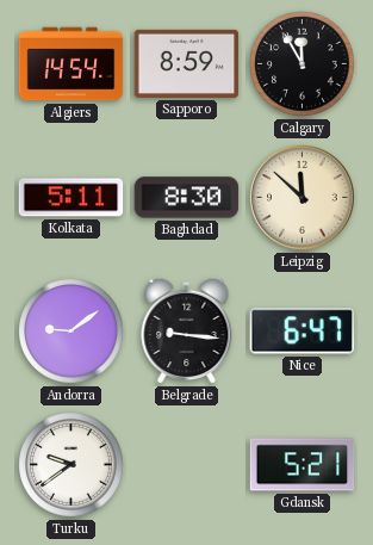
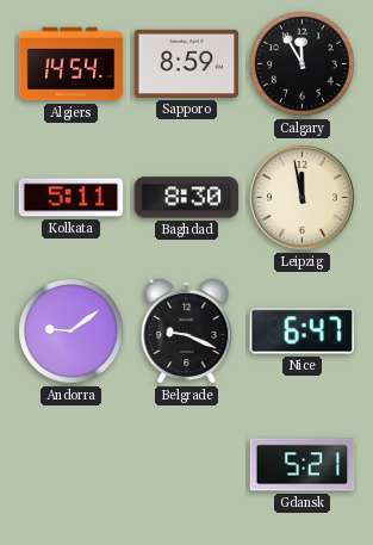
Leipzig: 11:52 -> 11:58 (303, 198)
Belgrade: 9:16 -> 9:19 (187, 330)
Turku: 9:39 -> none (72, 465)
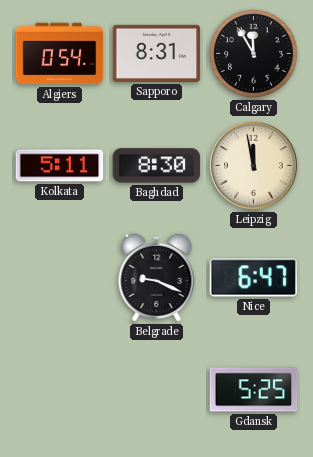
Algiers: 14:54 -> 0:54 (60, 54)
Sapporo: 8:59 -> 8:31 (157, 53)
Andorra: 9:09 -> none (72, 332)
Gdansk: 5:21 -> 5:25 (254, 390)
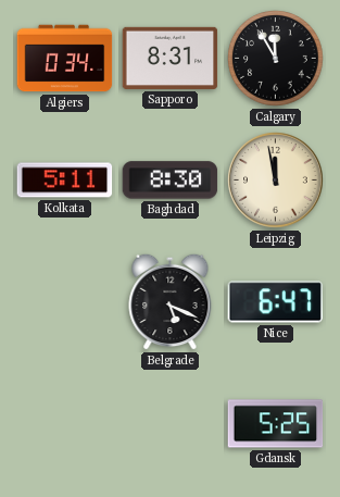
Algiers: 0:54 -> 0:34 (65, 59)
Belgrade: 9:19 -> 5:19 (171, 301)
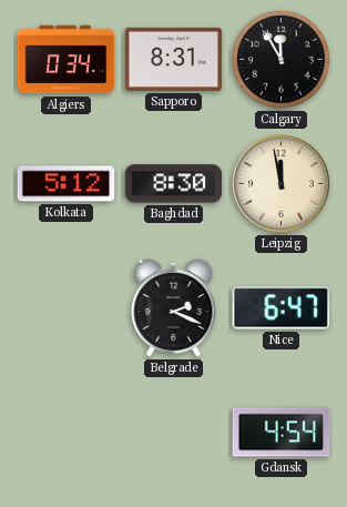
Kolkata: 5:11 -> 5:12 (67, 184)
Belgrade: 5:19 -> 2:19 (174, 307)
Gdansk: 5:25 -> 4:54 (282, 433)
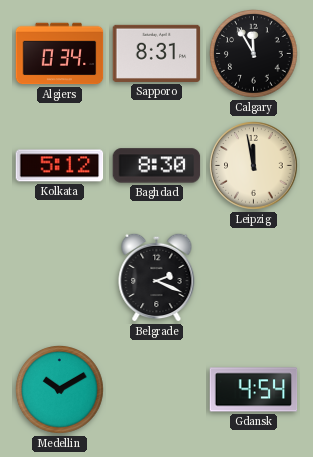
Nice: 6:47 -> none (280, 308)
Medellin: none -> 10:10 (60, 390)
